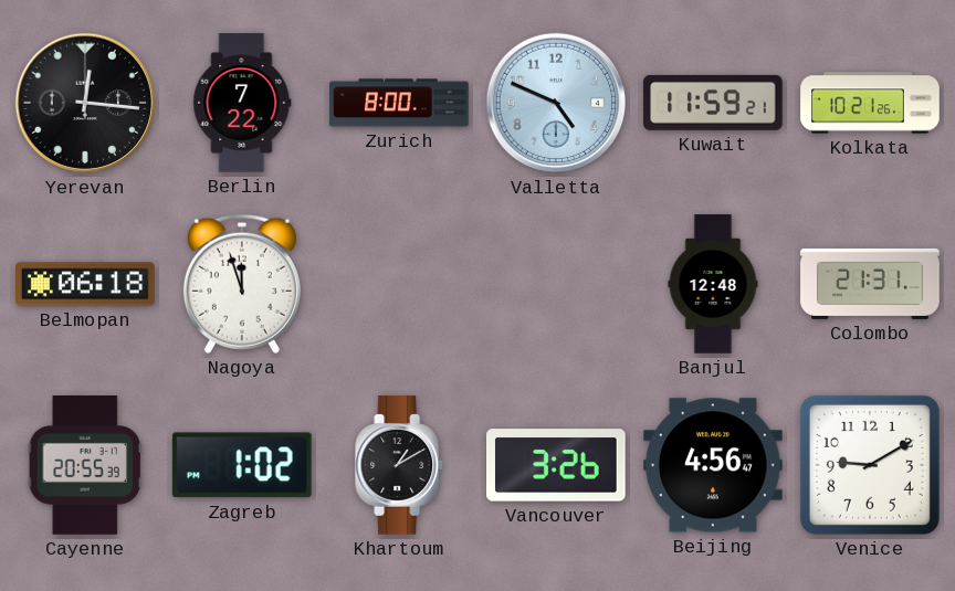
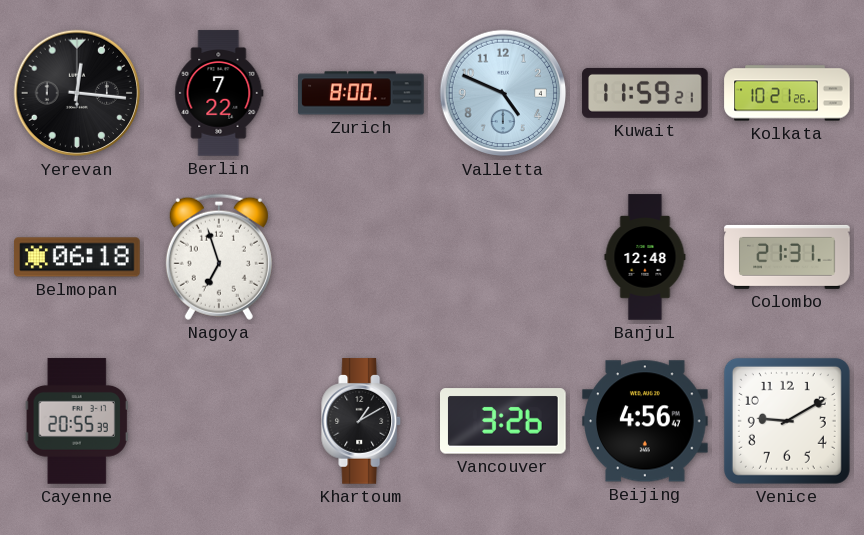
Nagoya: 11:57 -> 6:57 (219, 257)
Zagreb: 1:02 -> none (242, 465)
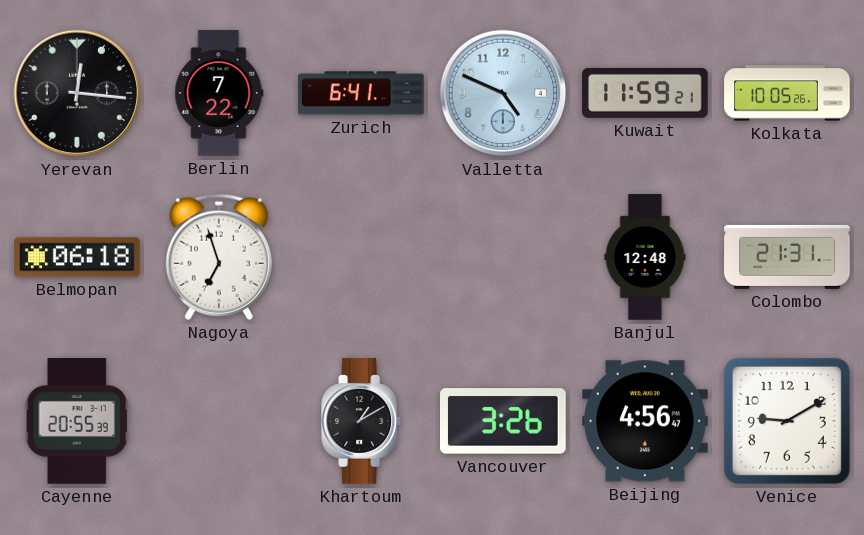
Zurich: 8:00 -> 6:41 (361, 93)
Kolkata: 10:21 -> 10:05 (787, 93)
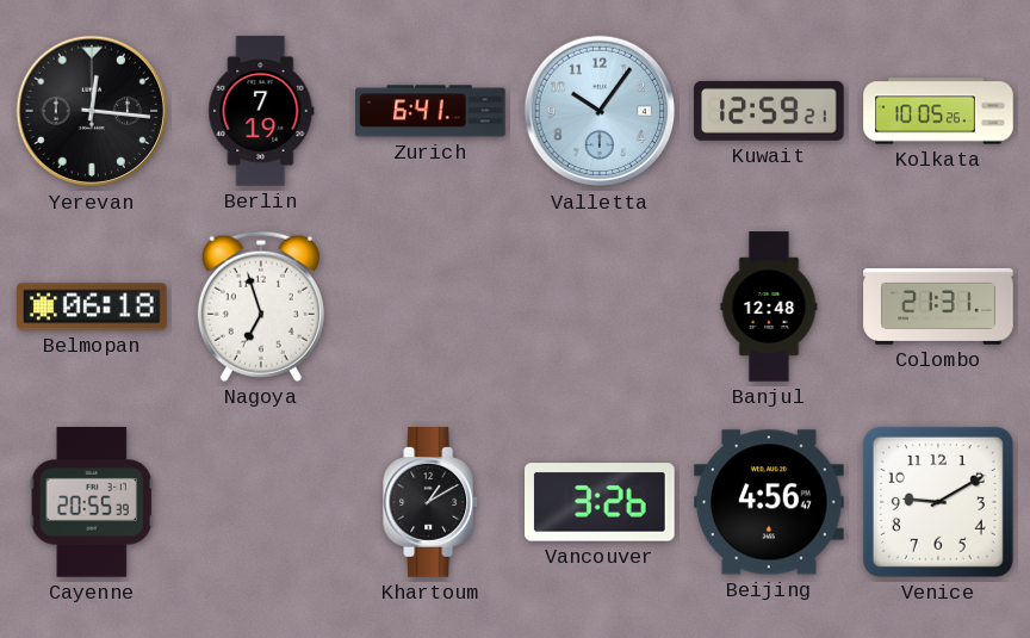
Berlin: 7:22 -> 7:19 (261, 111)
Valletta: 4:49 -> 10:06 (600, 111)
Kuwait: 11:59 -> 12:59 (769, 111)
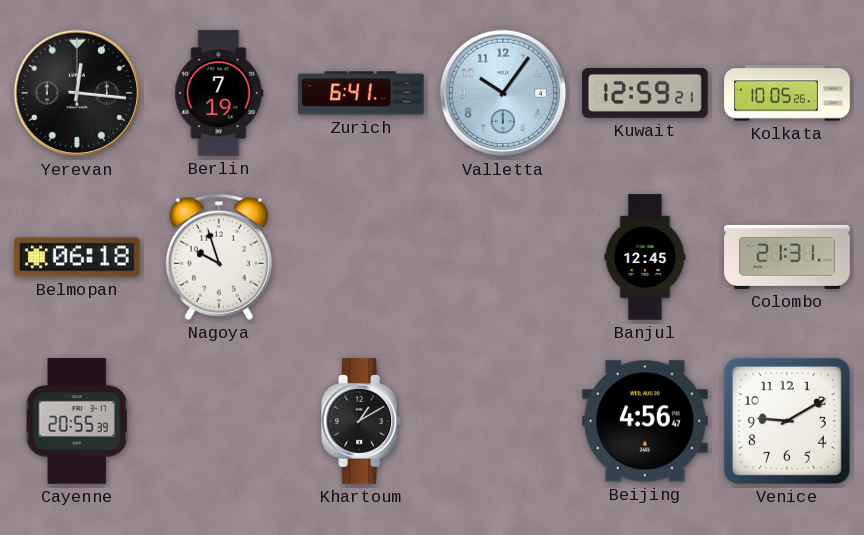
Nagoya: 6:57 -> 9:57 (219, 257)
Banjul: 12:48 -> 12:45 (645, 257)
Vancouver: 3:26 -> none (601, 502)
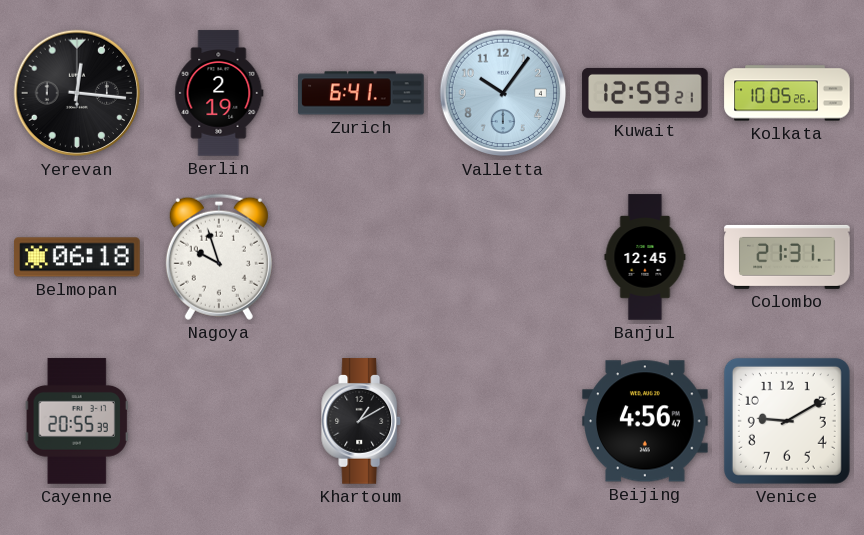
Berlin: 7:19 -> 2:19 (219, 93)
